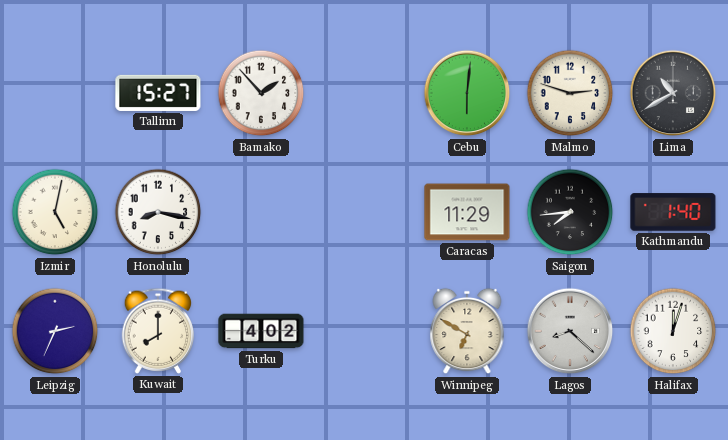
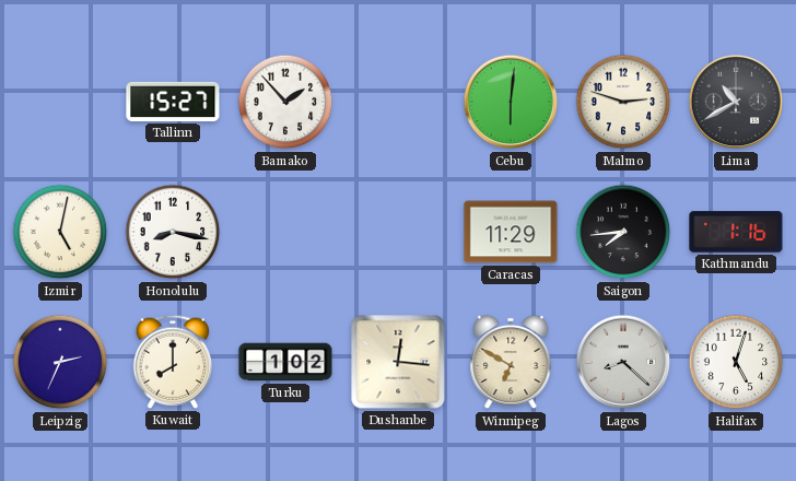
Kathmandu: 1:40 -> 1:16 (736, 232)
Turku: 4:02 -> 1:02 (285, 362)
Dushanbe: none -> 12:16 (398, 362)
Halifax: 12:03 -> 5:03 (736, 362)
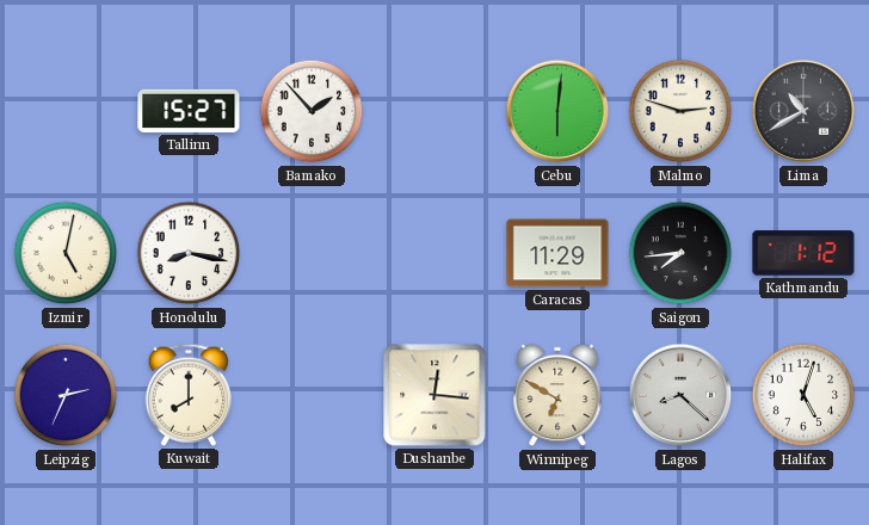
Kathmandu: 1:16 -> 1:12 (803, 253)
Turku: 1:02 -> none (285, 362)
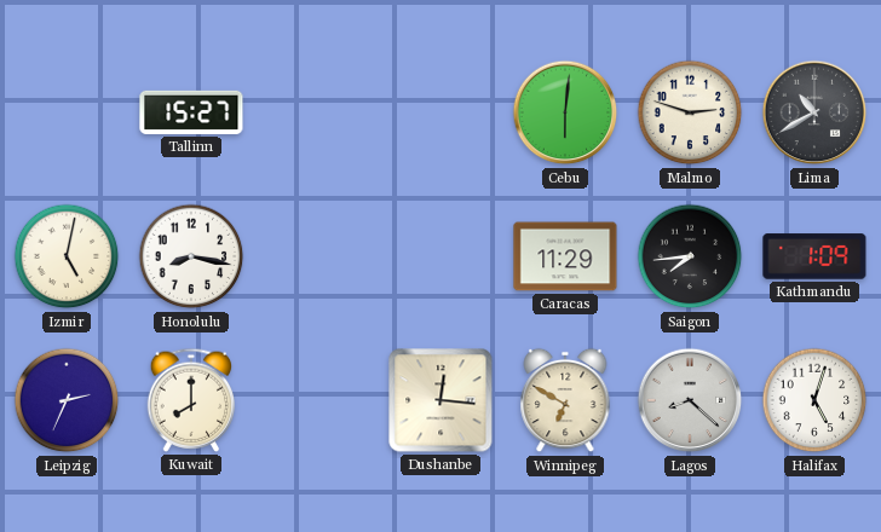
Bamako: 1:53 -> none (312, 111)
Kathmandu: 1:12 -> 1:09 (814, 256)
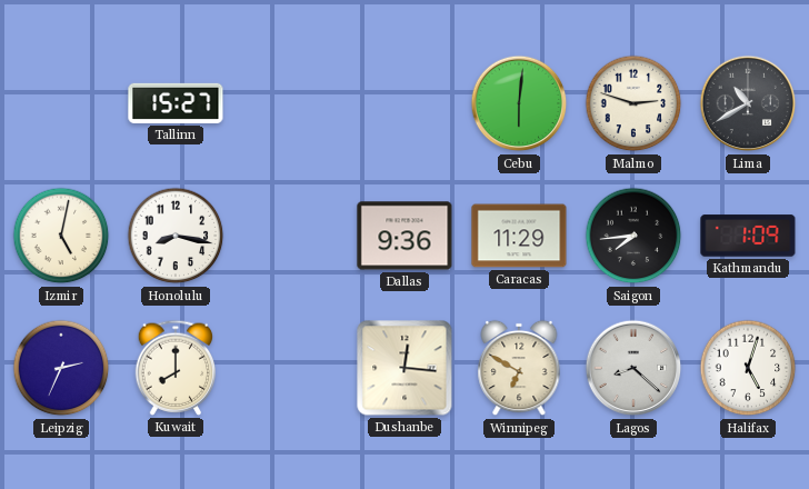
Dallas: none -> 9:36 (404, 236)
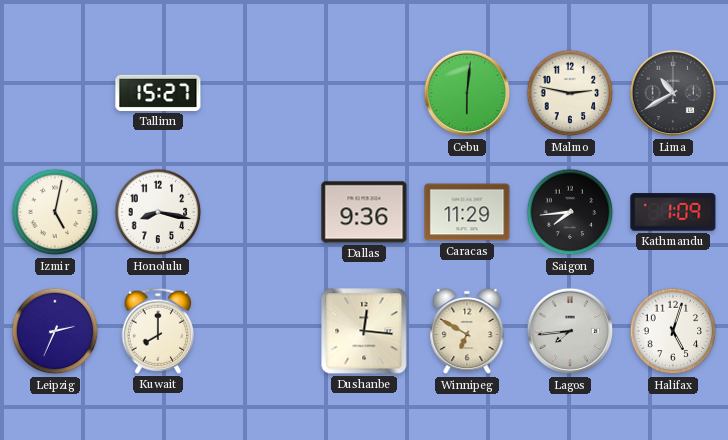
Malmo: 2:48 -> 2:47 (570, 93)
Lagos: 8:22 -> 7:44 (570, 331)
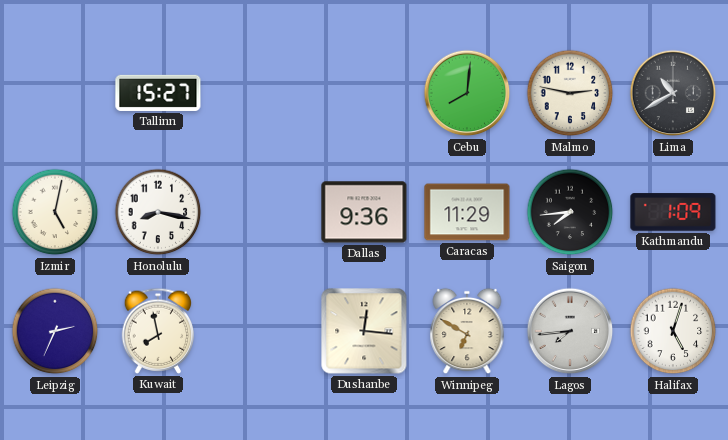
Cebu: 6:01 -> 8:01 (467, 93)
Kuwait: 8:00 -> 7:58 (158, 331)
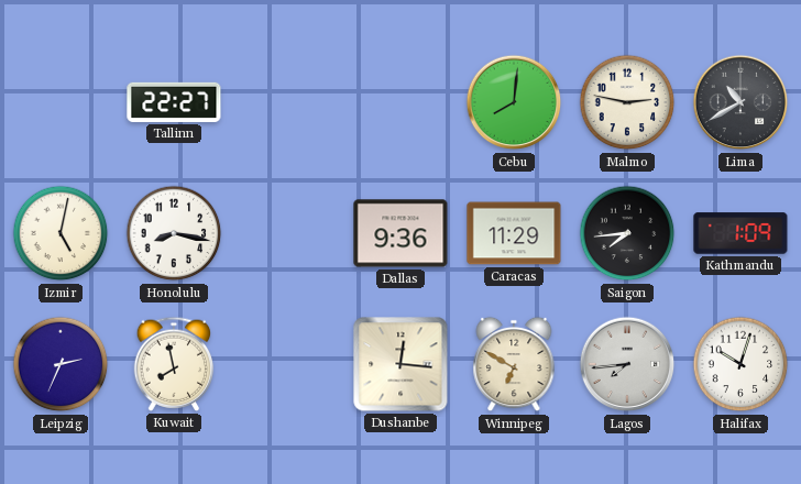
Tallinn: 15:27 -> 22:27 (174, 102)
Halifax: 5:03 -> 10:03 (740, 364)
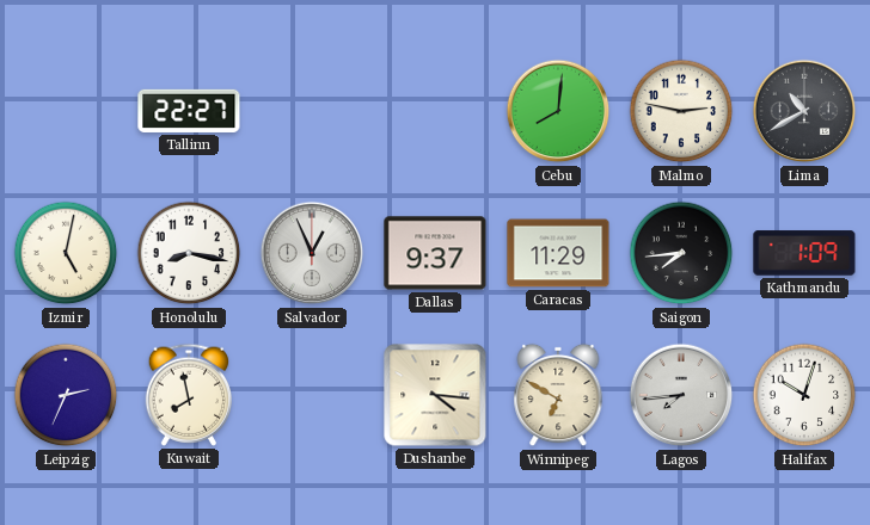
Salvador: none -> 12:56 (312, 253)
Dallas: 9:36 -> 9:37 (435, 253)
Dushanbe: 12:16 -> 4:16 (435, 395)
